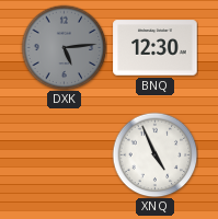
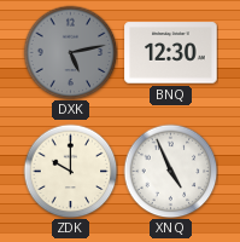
DXK: 5:14 -> 5:13 (70, 52)
ZDK: none -> 10:00 (70, 171)
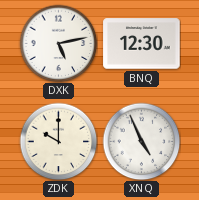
DXK dial: grey -> white (58, 43)
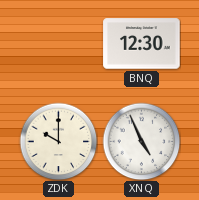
DXK: 5:13 -> none (58, 43)
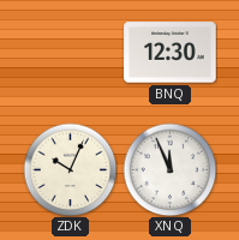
ZDK: 10:00 -> 10:04 (70, 169)
XNQ: 4:56 -> 11:56 (169, 169)
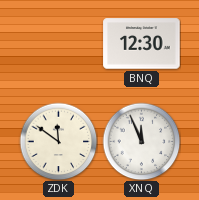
ZDK: 10:04 -> 11:51 (58, 141)
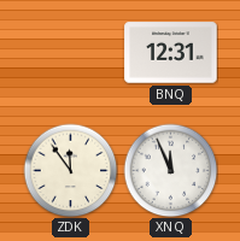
BNQ: 12:30 -> 12:31 (171, 53)
ZDK: 11:51 -> 11:54 (70, 170)
